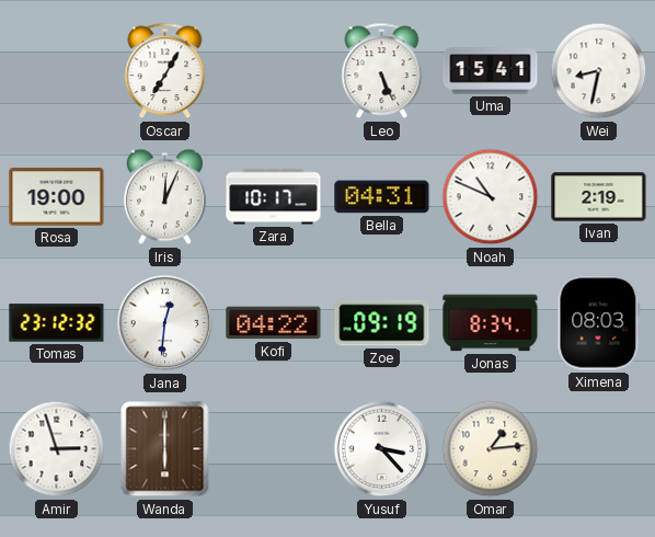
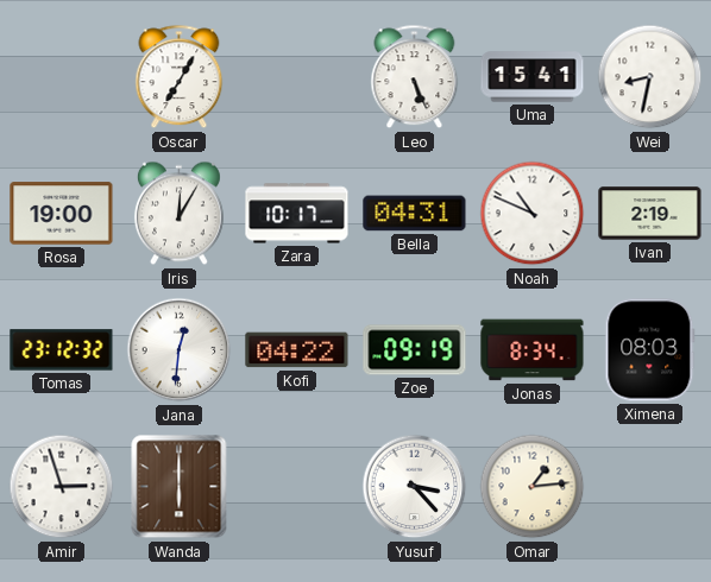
Iris: 12:04 -> 12:05 (178, 214)
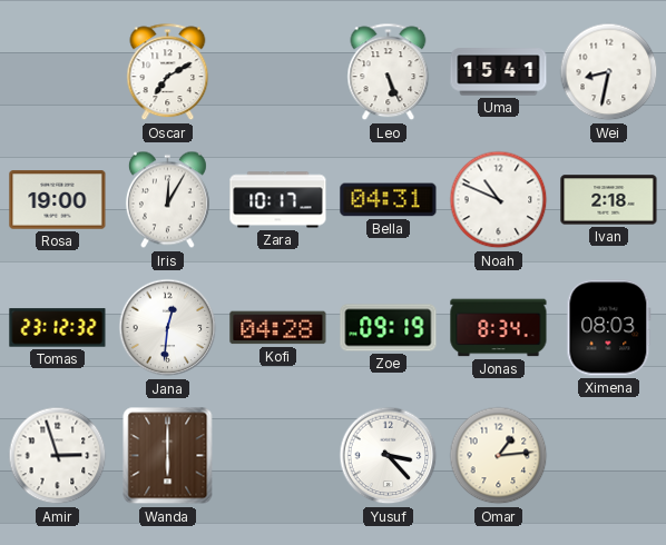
Oscar: 7:05 -> 7:10 (168, 72)
Ivan: 2:19 -> 2:18 (609, 200)
Kofi: 04:22 -> 04:28 (278, 328)
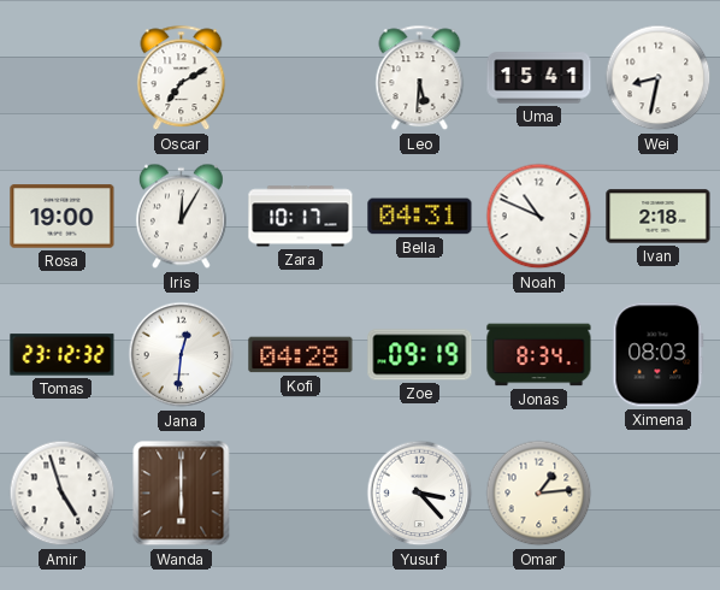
Leo: 5:26 -> 5:31 (420, 78)
Amir: 2:57 -> 4:57 (63, 494)
